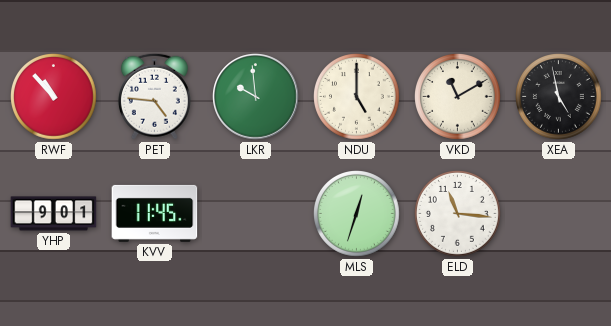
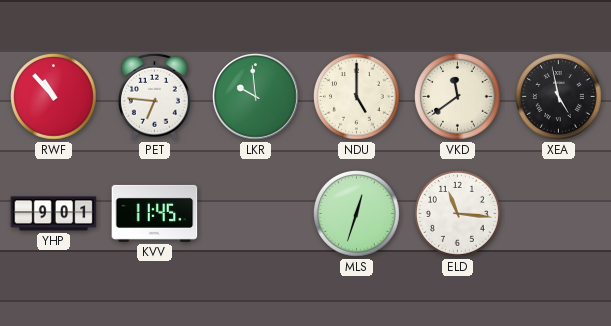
PET: 4:46 -> 6:46 (154, 96)
VKD: 11:10 -> 11:39 (458, 97)
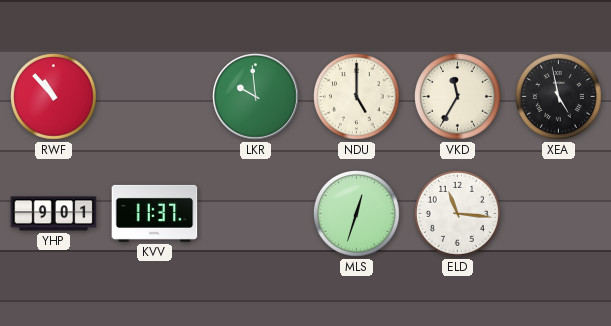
PET: 6:46 -> none (154, 96)
VKD: 11:39 -> 11:35 (458, 97)
KVV: 11:45 -> 11:37 (155, 213)
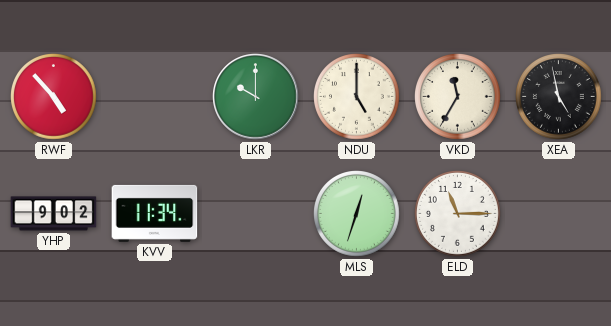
RWF: 10:53 -> 4:53 (54, 97)
LKR: 9:59 -> 10:00 (256, 97)
YHP: 9:01 -> 9:02 (54, 214)
KVV: 11:37 -> 11:34 (155, 213)
ELD: 11:16 -> 11:15 (458, 214)
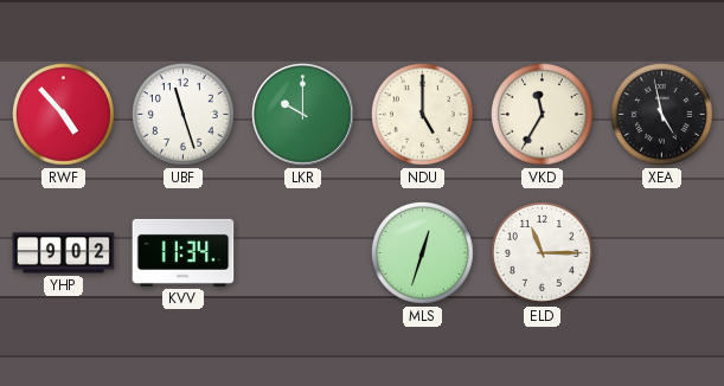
UBF: none -> 11:27 (184, 115)
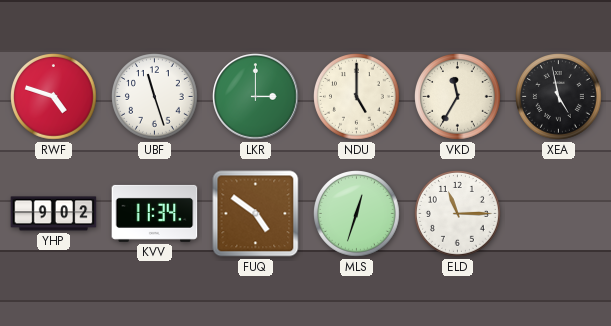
RWF: 4:53 -> 4:48 (54, 97)
LKR: 10:00 -> 3:00 (256, 97)
FUQ: none -> 4:51 (256, 214)
